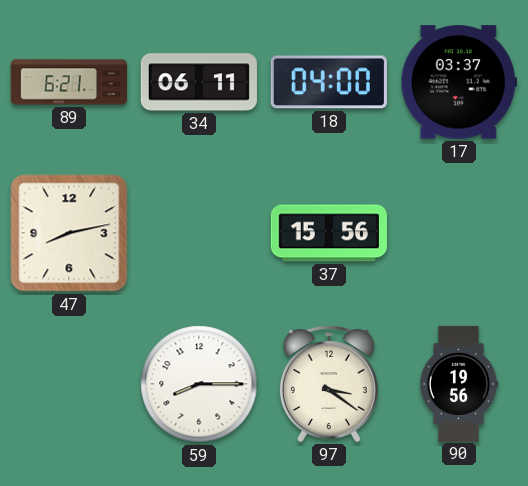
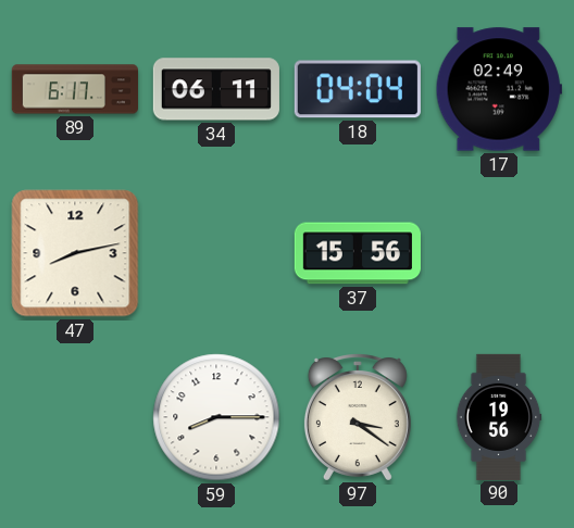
89: 6:21 -> 6:17 (75, 89)
18: 04:00 -> 04:04 (358, 89)
17: 03:37 -> 02:49 (499, 89)
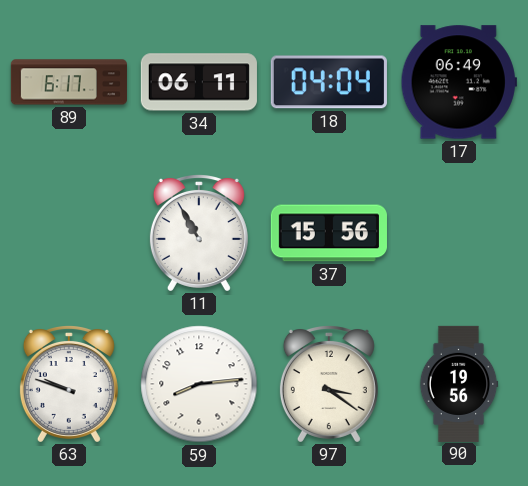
17: 02:49 -> 06:49 (459, 82)
47: 8:13 -> none (75, 253)
11: none -> 10:55 (199, 233)
63: none -> 9:48 (69, 384)
59: 8:15 -> 8:14 (199, 384)
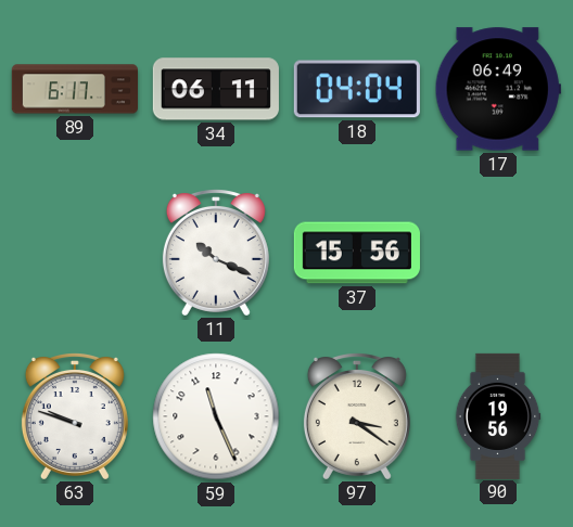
11: 10:55 -> 10:19 (216, 253)
59: 8:14 -> 11:26 (216, 416)
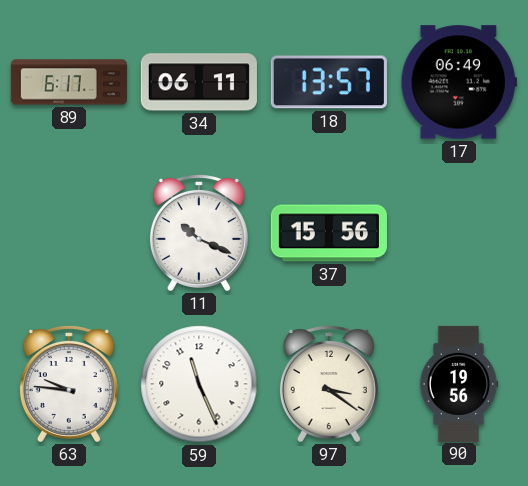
18: 04:04 -> 13:57 (329, 82)
63: 9:48 -> 9:46 (69, 384)
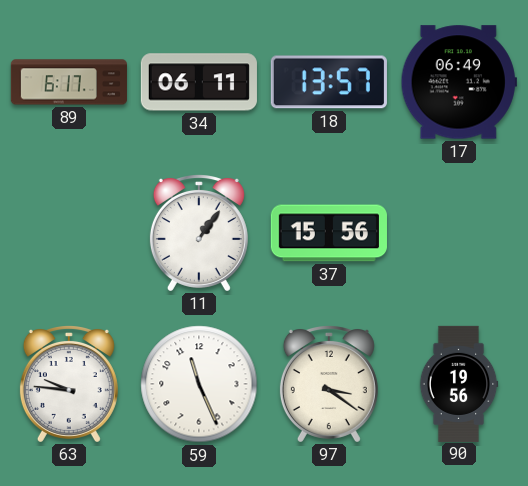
11: 10:19 -> 1:06 (199, 233)
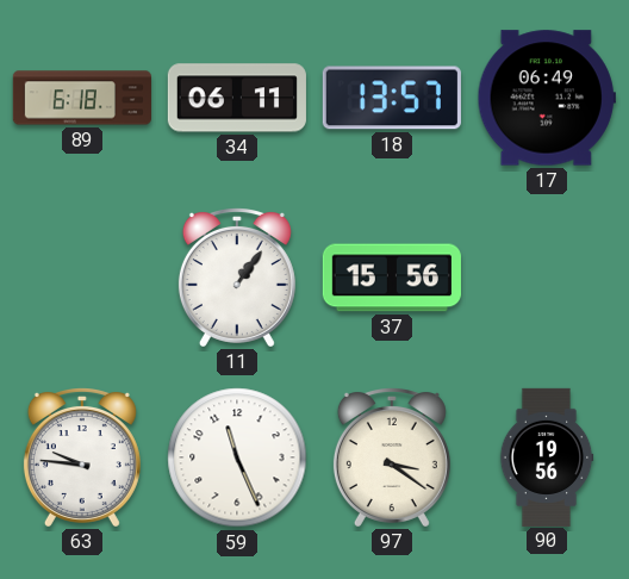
89: 6:17 -> 6:18 (82, 98)
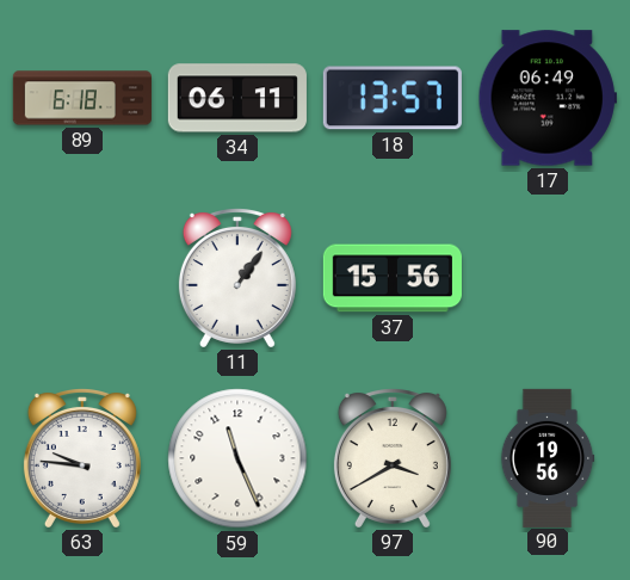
97: 3:21 -> 3:40 (393, 458)
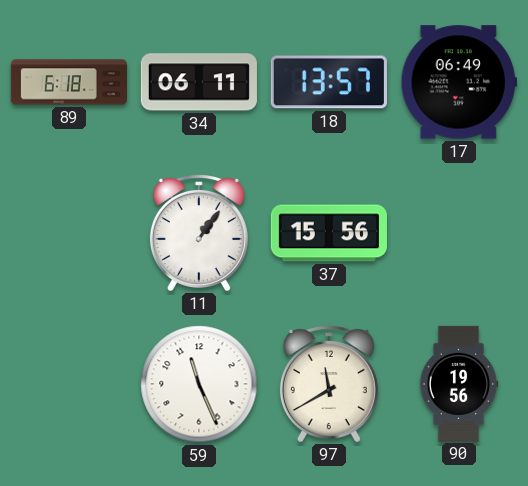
63: 9:46 -> none (82, 458)
97: 3:40 -> 11:40 (329, 384)
